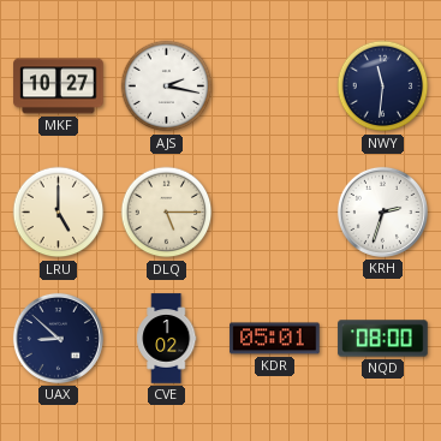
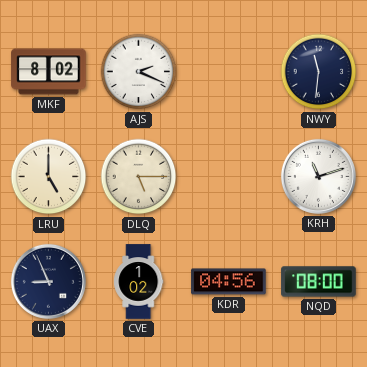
MKF: 10:27 -> 8:02 (49, 72)
AJS: 2:17 -> 2:19 (139, 72)
KRH: 2:33 -> 11:12 (318, 176)
UAX: 8:52 -> 8:56 (48, 281)
KDR: 05:01 -> 04:56 (229, 282)
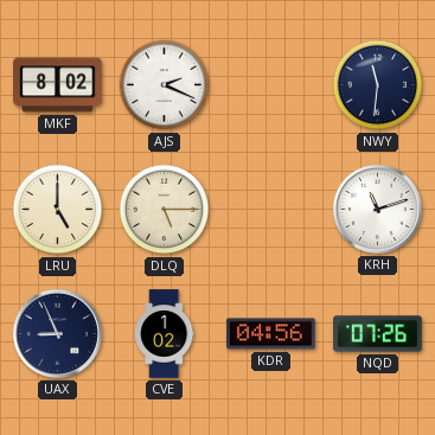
NQD: 08:00 -> 07:26 (378, 334)
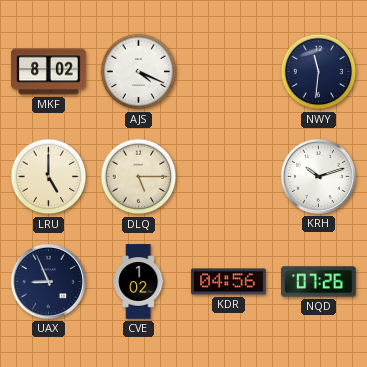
AJS: 2:19 -> 4:19 (139, 72)
KRH: 11:12 -> 10:12 (318, 176)
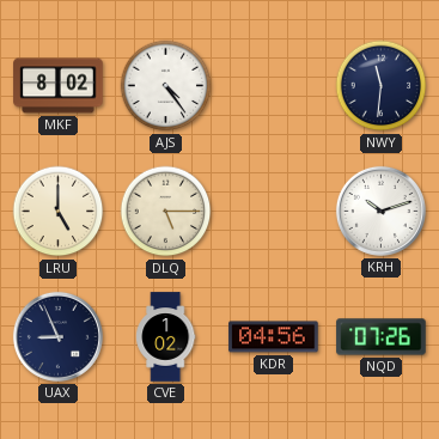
AJS: 4:19 -> 4:24 (166, 86)
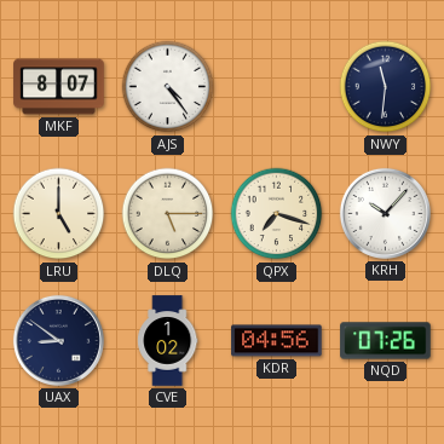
MKF: 8:02 -> 8:07 (59, 87)
QPX: none -> 7:18 (277, 214)
KRH: 10:12 -> 10:07 (385, 213)
UAX: 8:56 -> 8:51 (58, 340)
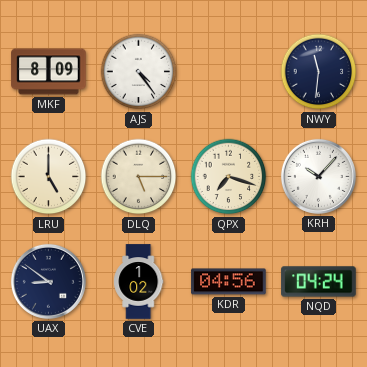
MKF: 8:07 -> 8:09 (49, 72)
NQD: 07:26 -> 04:24 (319, 282)
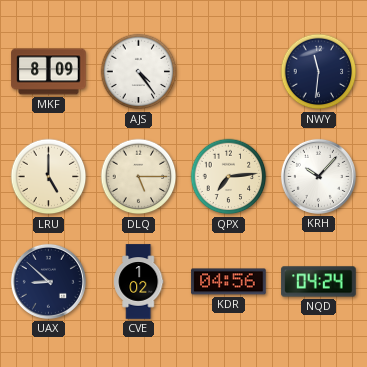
QPX: 7:18 -> 7:14 (229, 177)
UAX: 8:51 -> 8:52 (48, 281)
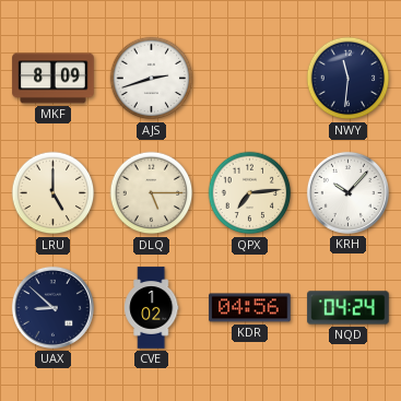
AJS: 4:24 -> 2:42 (152, 79)
